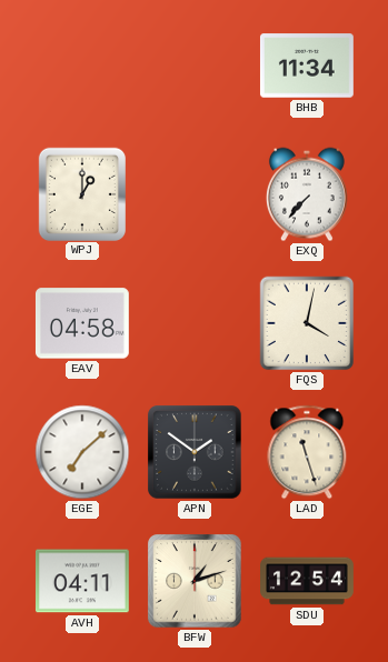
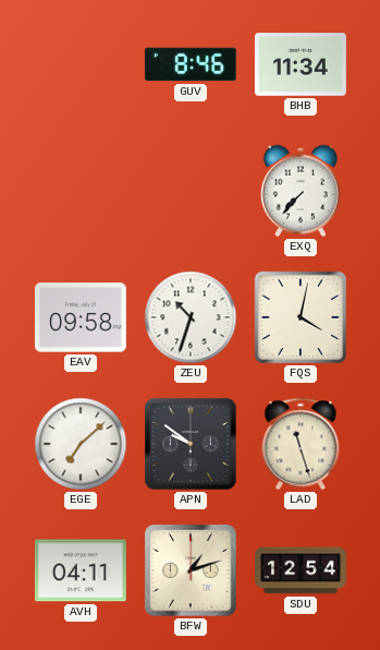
GUV: none -> 8:46 (191, 64)
WPJ: 1:00 -> none (81, 193)
EAV: 04:58 -> 09:58 (81, 317)
ZEU: none -> 10:33 (191, 317)
APN: 1:51 -> 9:51 (191, 444)
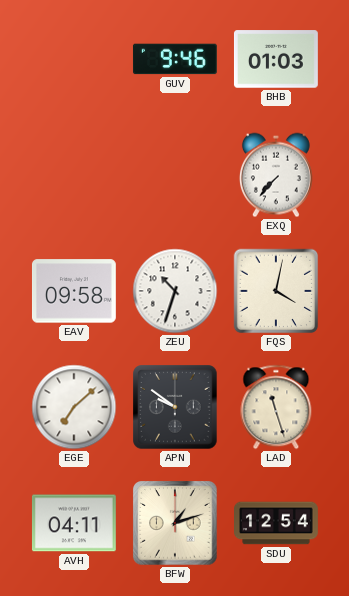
GUV: 8:46 -> 9:46 (175, 59)
BHB: 11:34 -> 01:03 (276, 59)
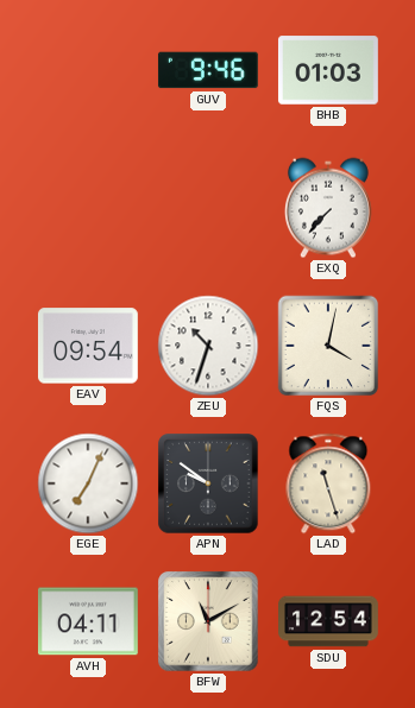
EAV: 09:58 -> 09:54 (88, 346)
EGE: 7:08 -> 7:04 (88, 483)
BFW: 1:12 -> 11:10 (208, 621)
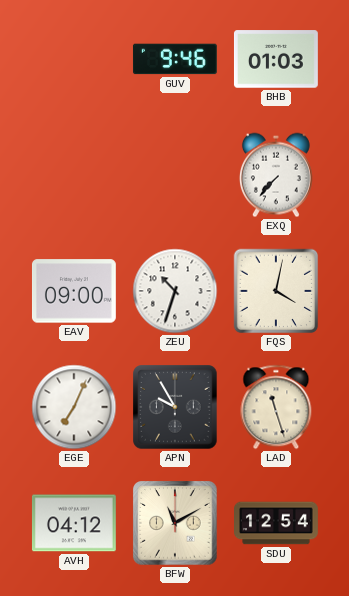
EAV: 09:54 -> 09:00 (74, 291)
APN: 9:51 -> 9:55 (175, 407)
AVH: 04:11 -> 04:12 (74, 523)
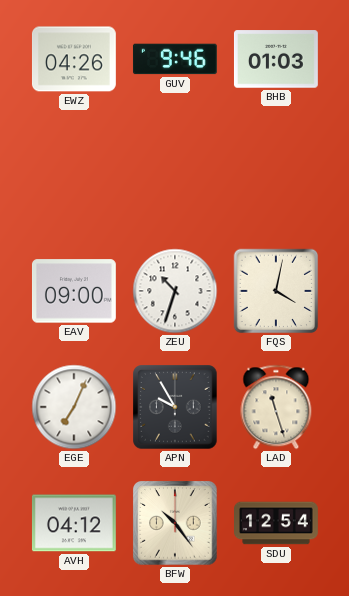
EWZ: none -> 04:26 (74, 59)
EXQ: 7:37 -> none (276, 175)
BFW: 11:10 -> 10:24 (175, 523)
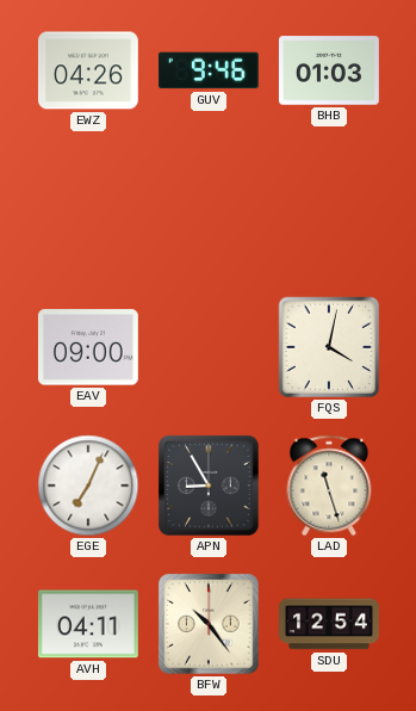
ZEU: 10:33 -> none (175, 291)
APN: 9:55 -> 8:55 (209, 486)
AVH: 04:12 -> 04:11 (88, 624)
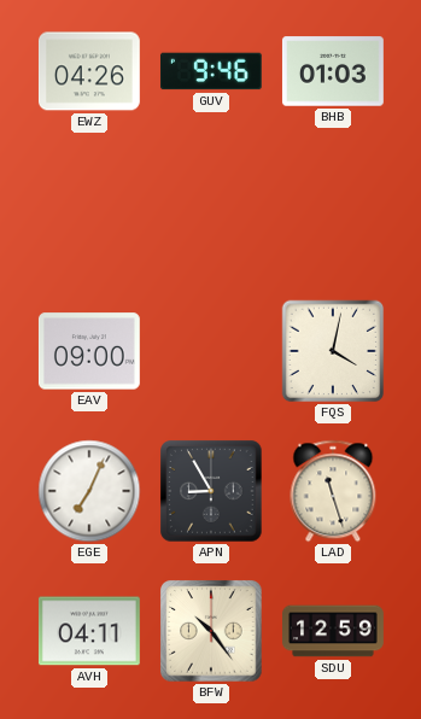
SDU: 12:54 -> 12:59 (334, 631)
